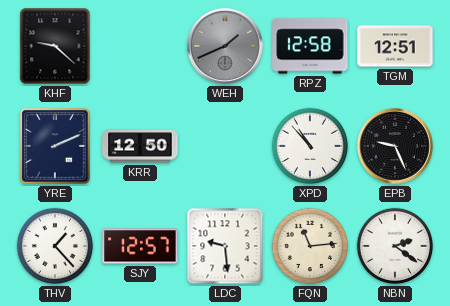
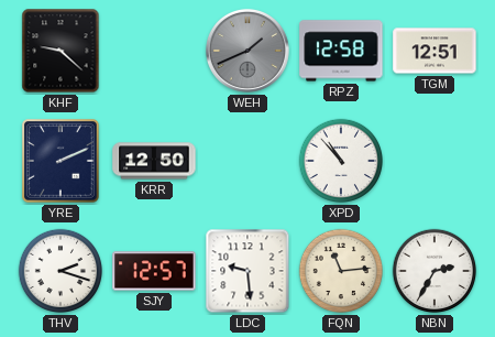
EPB: 9:26 -> none (395, 146)
THV: 1:23 -> 2:18 (61, 271)
NBN: 2:21 -> 2:35 (435, 271)
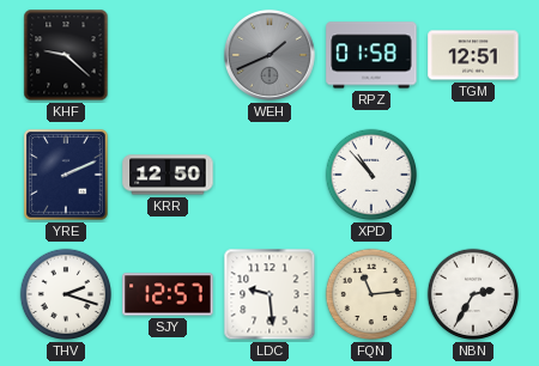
RPZ: 12:58 -> 01:58 (371, 55)
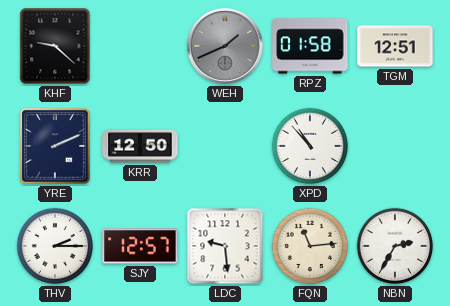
THV: 2:18 -> 2:15 (55, 246)
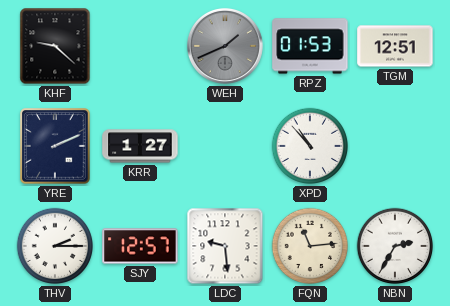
RPZ: 01:58 -> 01:53 (310, 46)
KRR: 12:50 -> 1:27 (140, 146)
